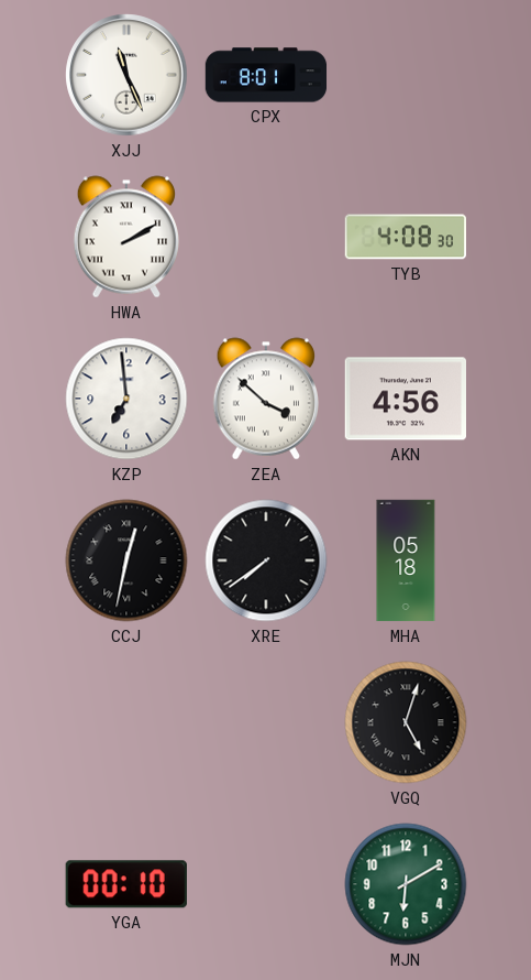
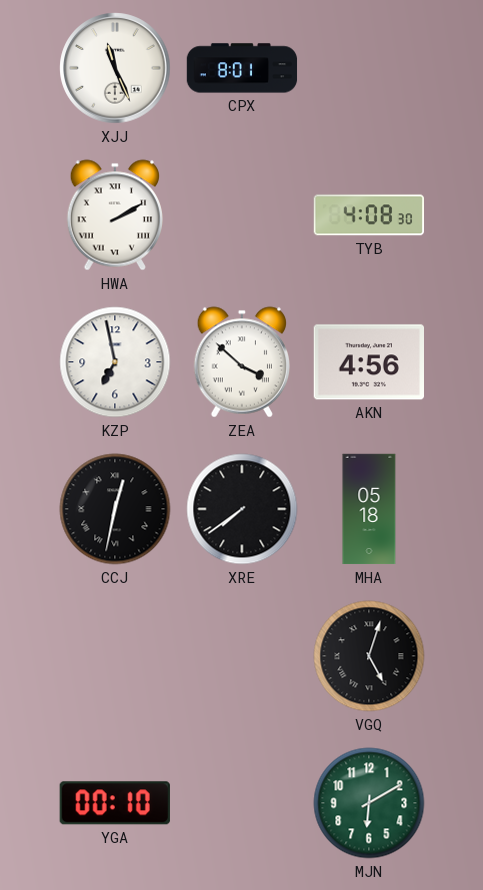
KZP: 6:59 -> 6:58 (115, 362)
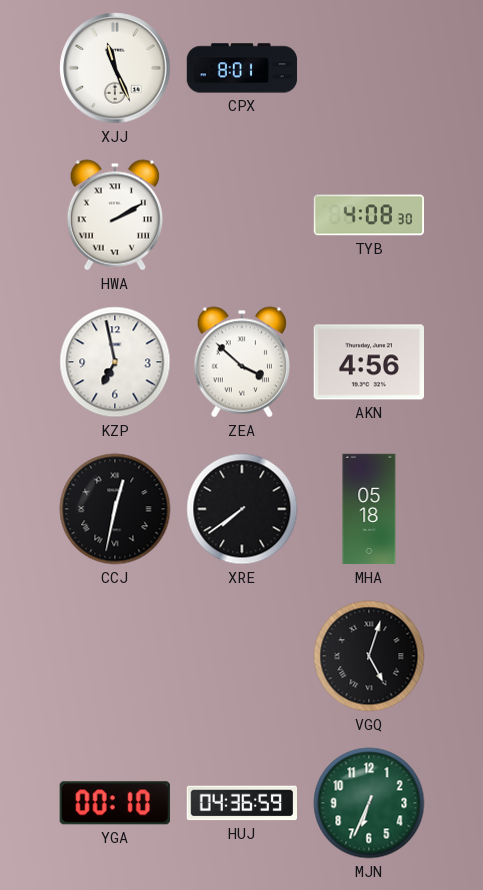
HUJ: none -> 04:36 (242, 803)
MJN: 6:10 -> 6:34 (369, 803)
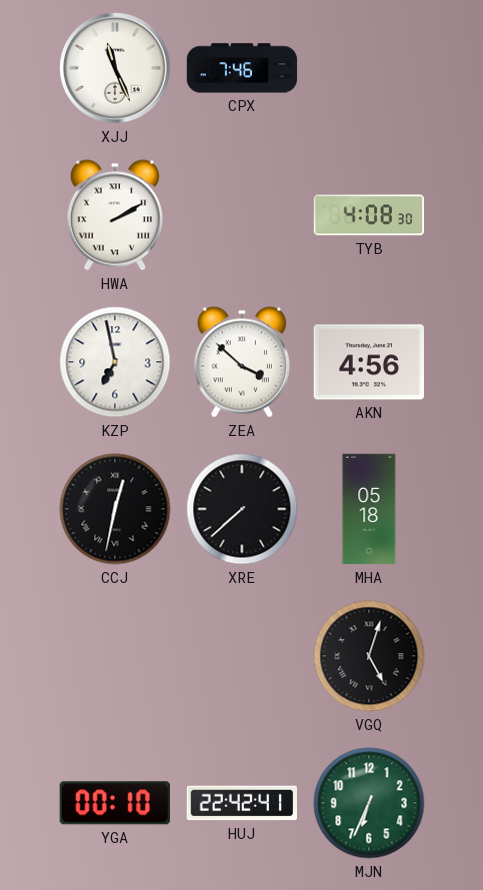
CPX: 8:01 -> 7:46 (242, 68)
XRE: 7:39 -> 7:38 (242, 509)
HUJ: 04:36 -> 22:42 (242, 803)
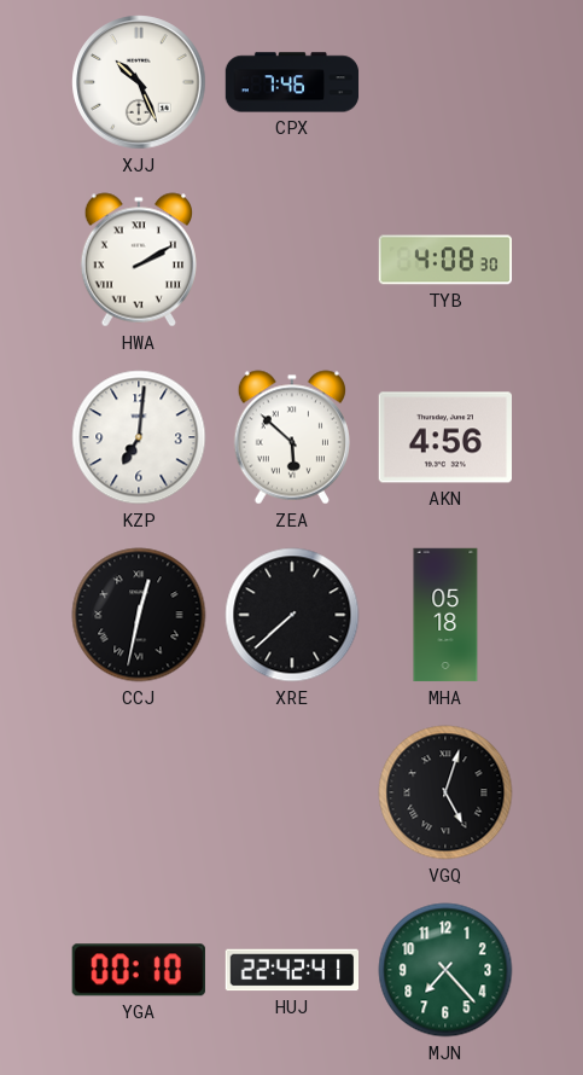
XJJ: 11:26 -> 10:26 (139, 82)
KZP: 6:58 -> 7:01 (139, 437)
ZEA: 3:52 -> 5:52 (291, 437)
MJN: 6:34 -> 7:23 (445, 970)
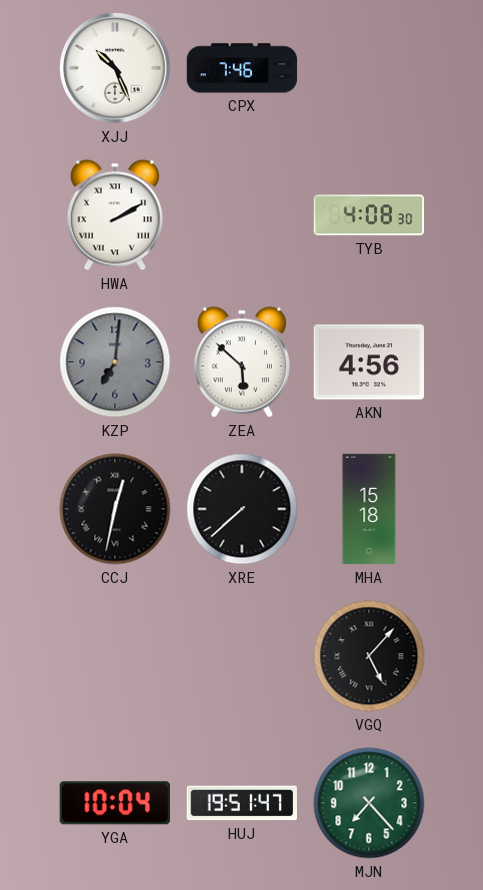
KZP dial: white -> grey (115, 362)
MHA: 05:18 -> 15:18 (369, 509)
VGQ: 5:03 -> 5:07 (369, 656)
YGA: 00:10 -> 10:04 (115, 803)
HUJ: 22:42 -> 19:51 (242, 803)
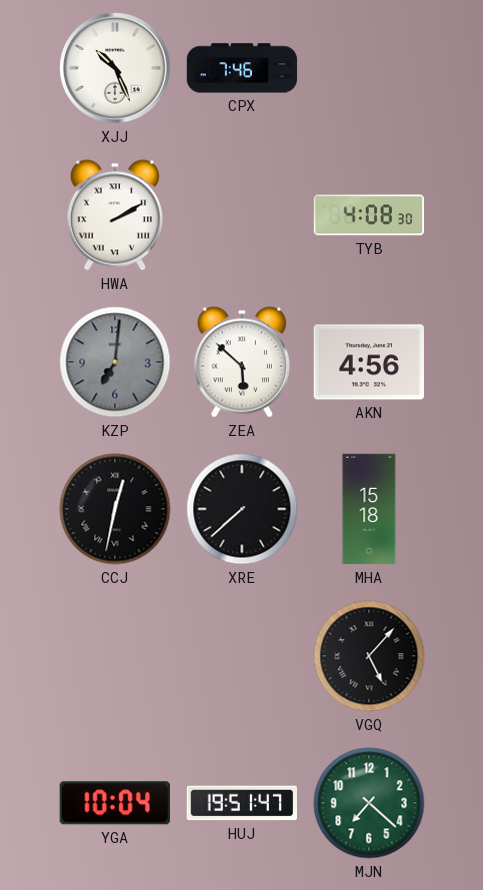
MJN: 7:23 -> 7:22 (369, 803)
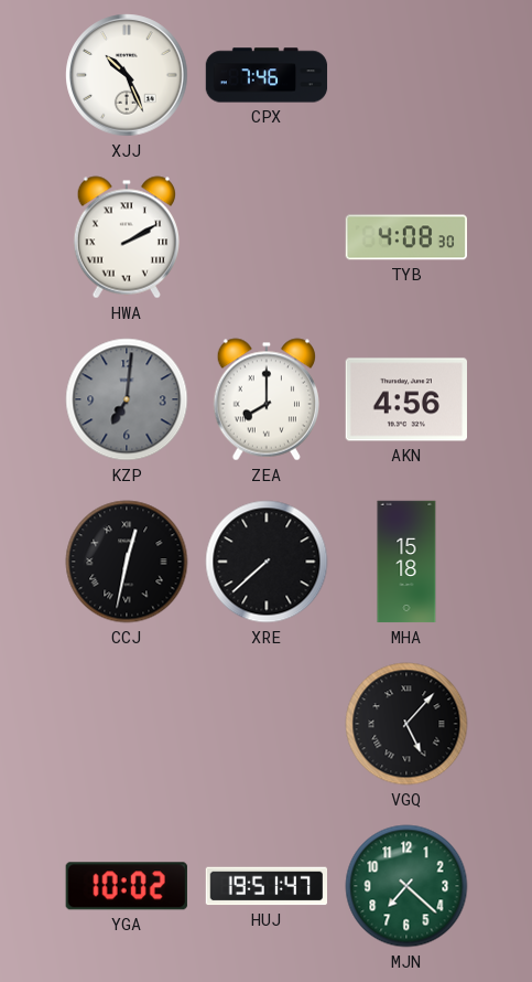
ZEA: 5:52 -> 8:00 (265, 399)
YGA: 10:04 -> 10:02 (127, 886)
